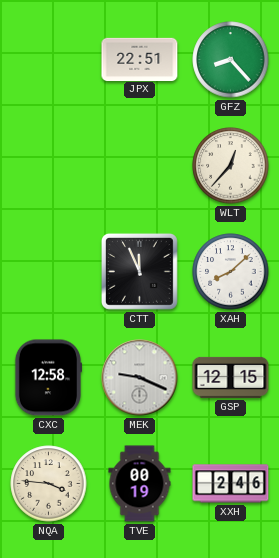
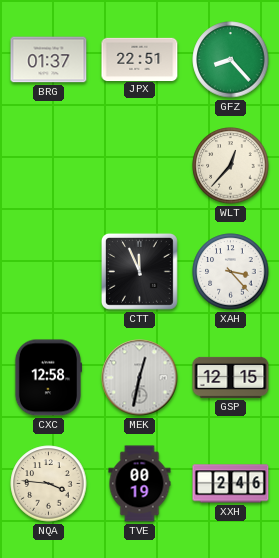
BRG: none -> 01:37 (49, 60)
XAH: 8:08 -> 3:23 (231, 272)
MEK: 9:19 -> 12:32 (140, 378)
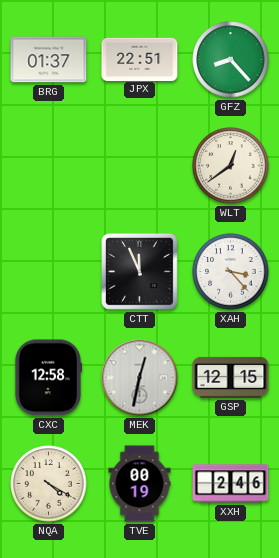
WLT: 12:37 -> 12:39 (231, 166)
NQA: 3:46 -> 4:20 (49, 484)
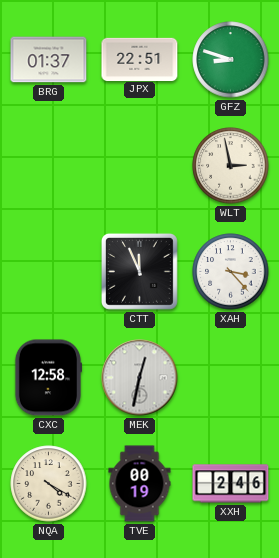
GFZ: 8:23 -> 8:48 (231, 60)
WLT: 12:39 -> 2:58 (231, 166)
GSP: 12:15 -> none (231, 377)
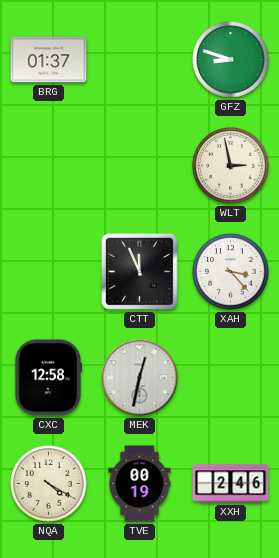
JPX: 22:51 -> none (140, 59)
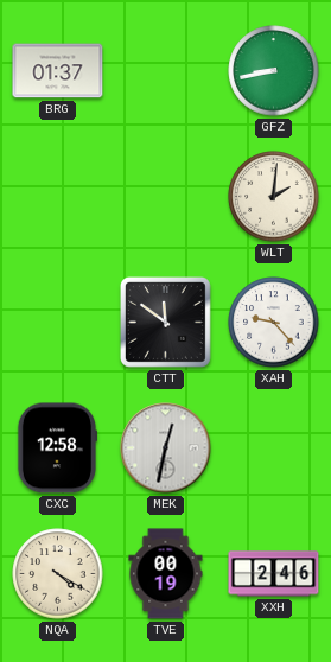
GFZ: 8:48 -> 8:43 (274, 71)
WLT: 2:58 -> 2:01 (274, 197)
CTT: 11:56 -> 11:51 (165, 322)
XAH: 3:23 -> 9:23 (274, 323)
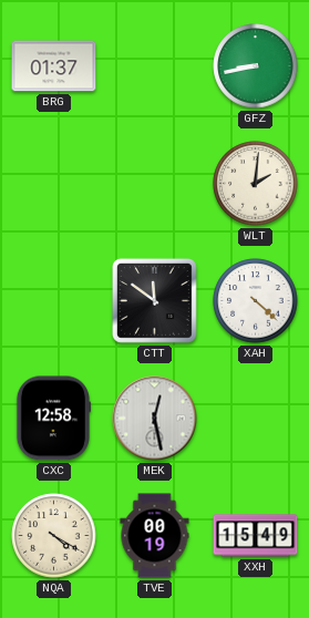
XAH: 9:23 -> 4:22 (256, 301)
MEK: 12:32 -> 12:28 (155, 419)
XXH: 2:46 -> 15:49 (256, 536)
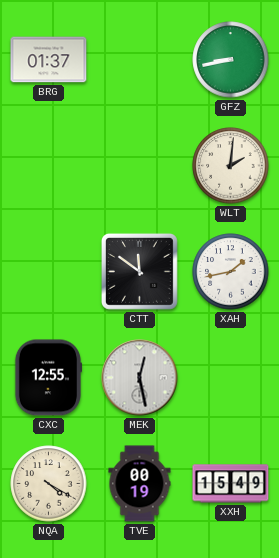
XAH: 4:22 -> 1:43 (231, 272)
CXC: 12:58 -> 12:55 (47, 378)
